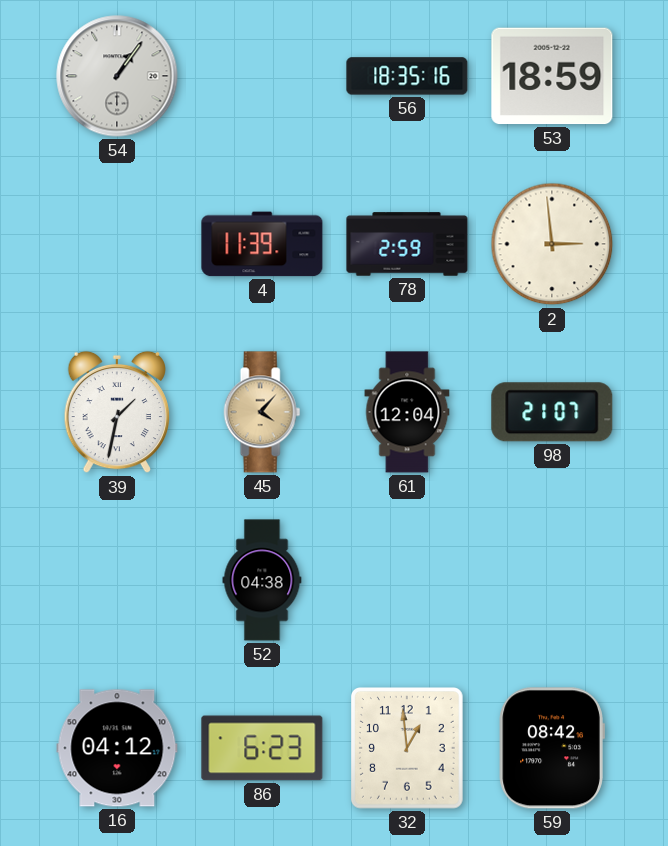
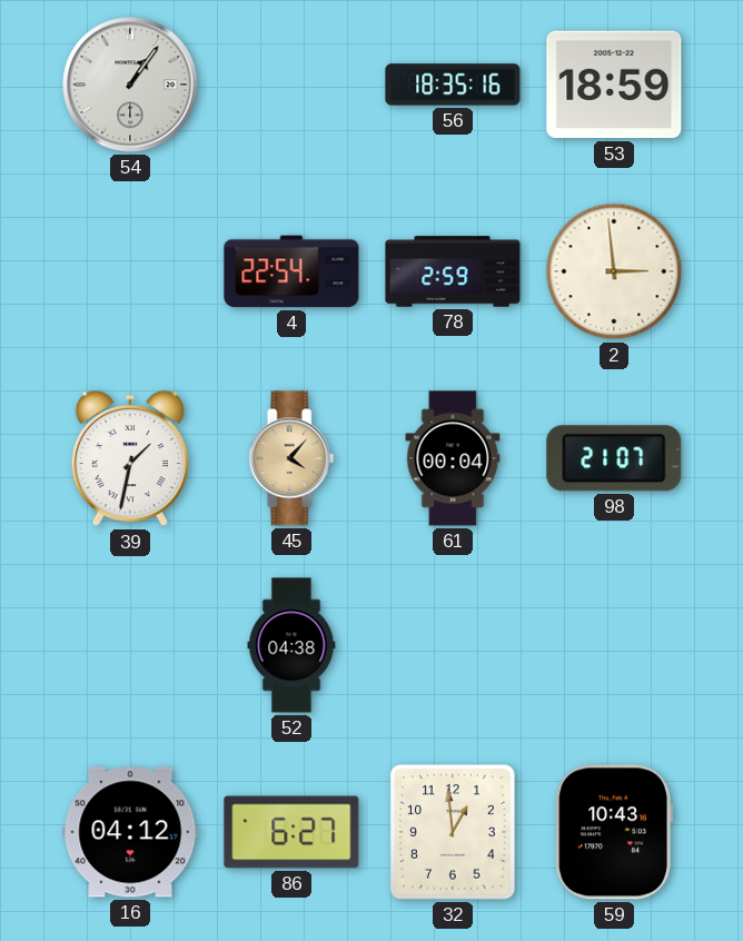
4: 11:39 -> 22:54 (291, 271)
61: 12:04 -> 00:04 (453, 458)
86: 6:23 -> 6:27 (291, 832)
59: 08:42 -> 10:43 (614, 832)
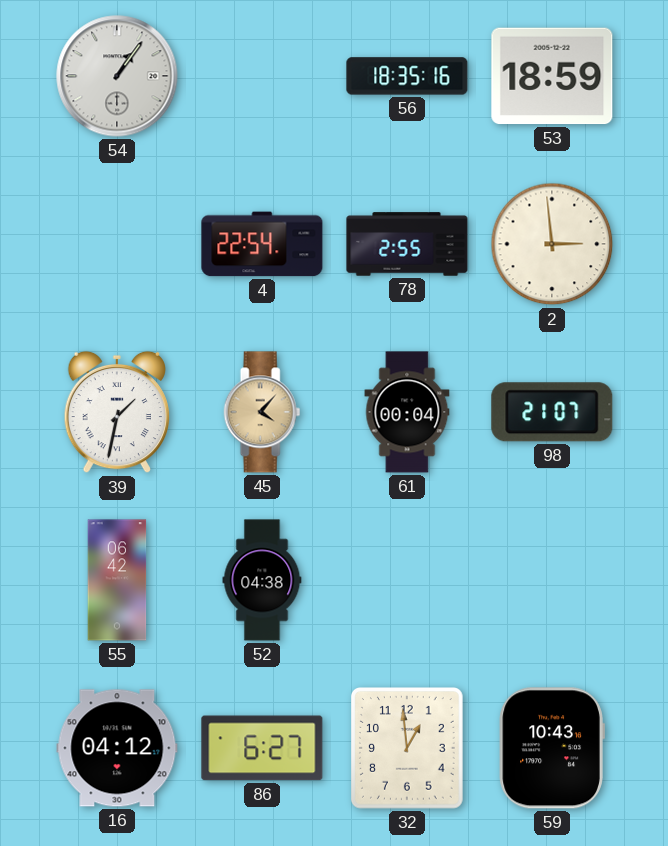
78: 2:59 -> 2:55 (407, 244)
55: none -> 06:42 (117, 580)
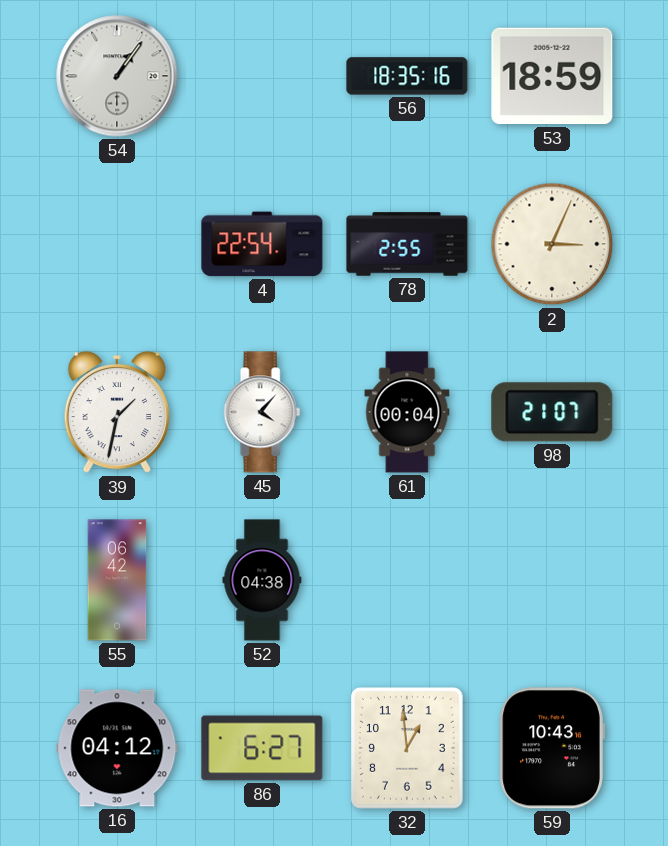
2: 2:59 -> 3:04 (552, 244)
45 dial: champagne -> white (262, 412)
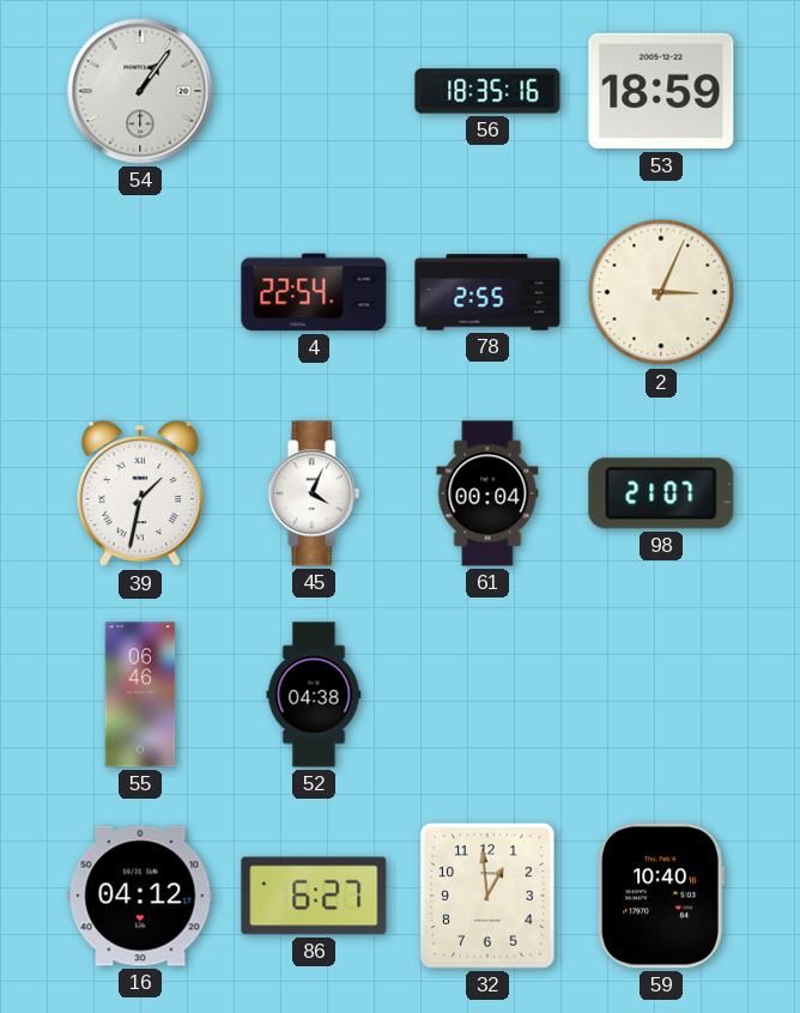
45: 4:07 -> 4:04 (314, 493)
55: 06:42 -> 06:46 (140, 694)
59: 10:43 -> 10:40 (661, 896)
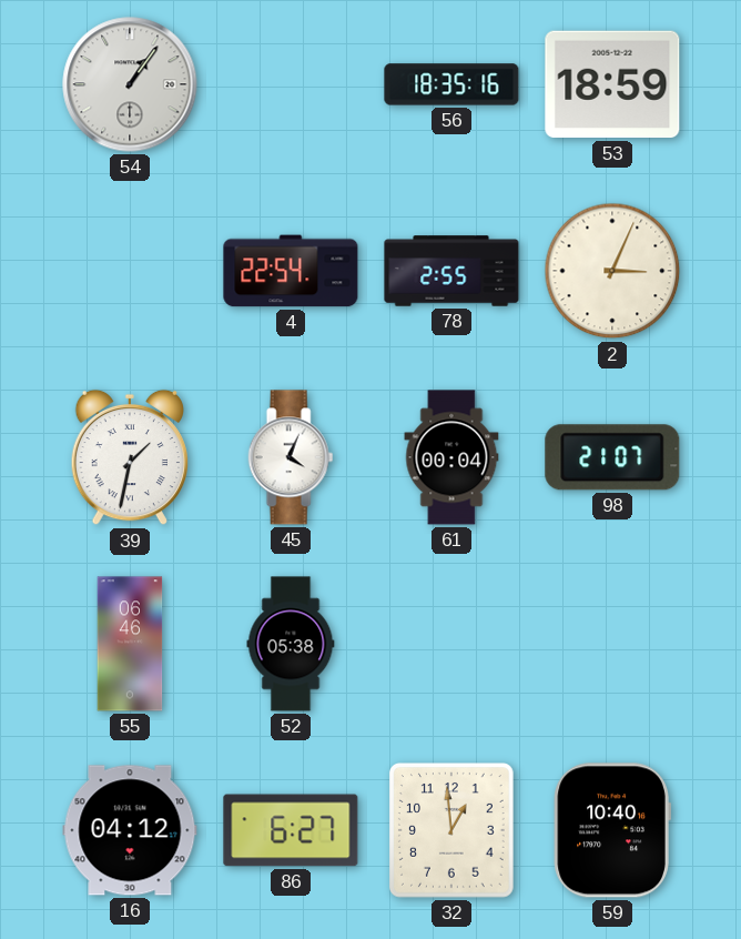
52: 04:38 -> 05:38 (291, 644)
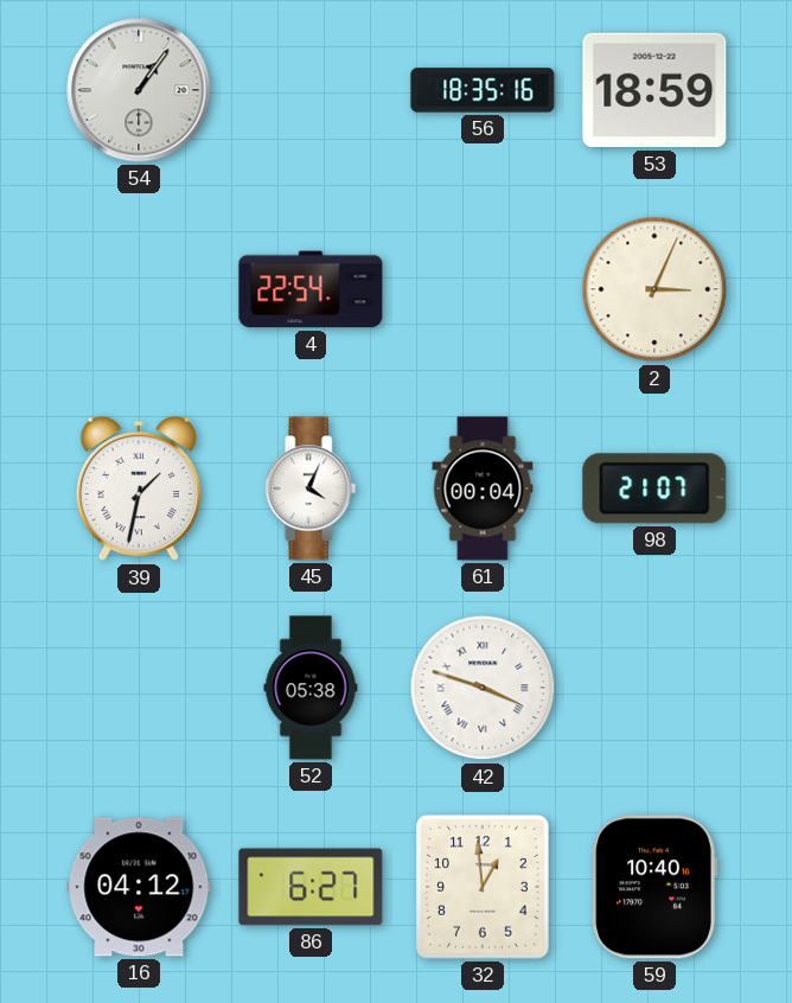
78: 2:55 -> none (451, 271)
55: 06:46 -> none (130, 644)
42: none -> 3:48 (483, 688)
